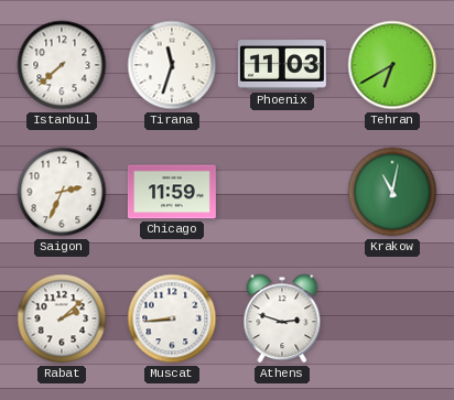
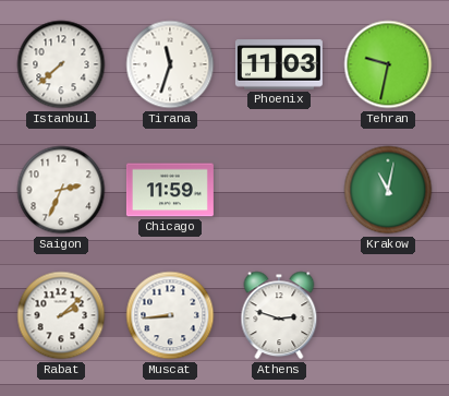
Tehran: 6:40 -> 9:32 (388, 64)
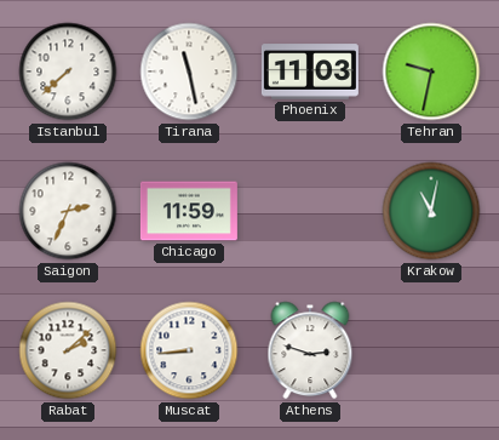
Tirana: 11:33 -> 11:28 (189, 72)
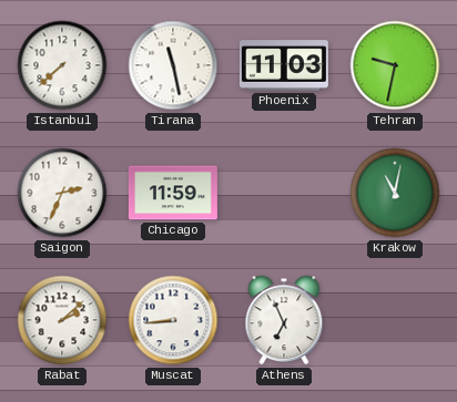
Athens: 2:48 -> 6:56 (284, 320)
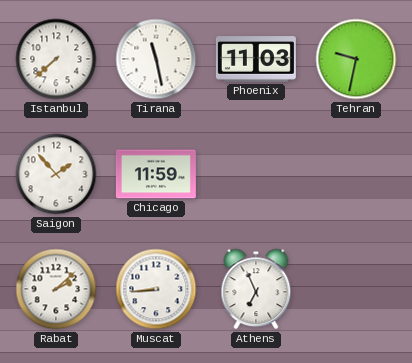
Saigon: 2:34 -> 1:53 (56, 174)
Krakow: 11:02 -> none (395, 193)
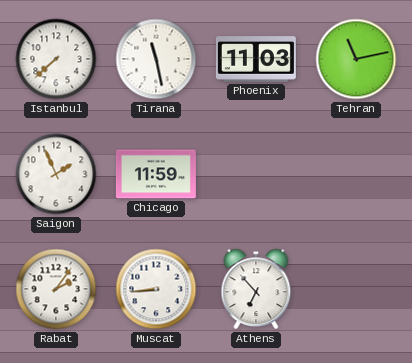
Tehran: 9:32 -> 11:13 (356, 59)
Saigon: 1:53 -> 1:56 (56, 174)
Rabat: 2:08 -> 2:06 (56, 289)
Athens: 6:56 -> 6:53 (256, 289)
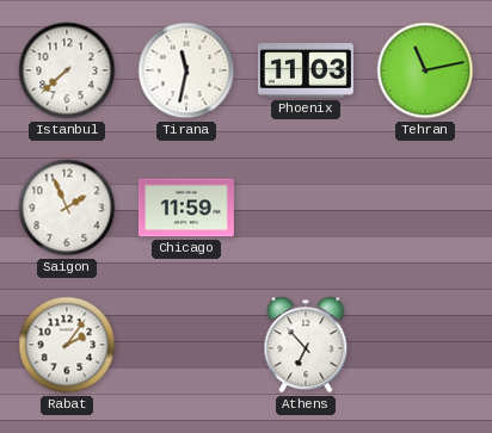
Tirana: 11:28 -> 11:32 (186, 70)
Muscat: 8:44 -> none (156, 289)
